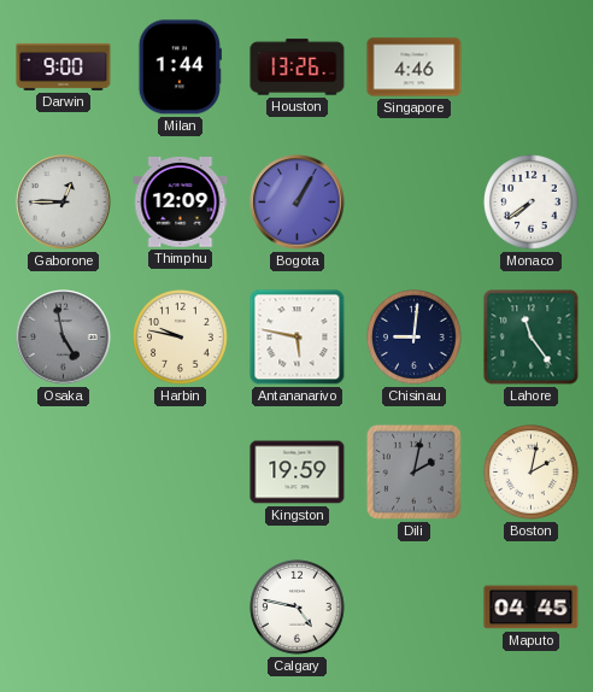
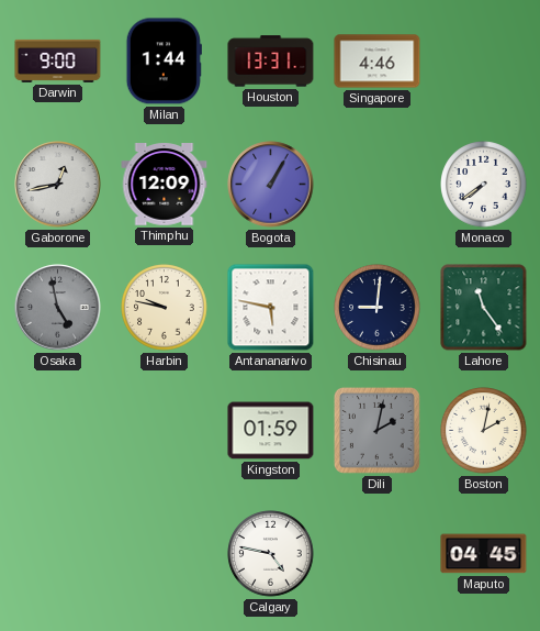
Houston: 13:26 -> 13:31 (271, 62)
Gaborone: 12:45 -> 12:43 (58, 185)
Kingston: 19:59 -> 01:59 (271, 431)
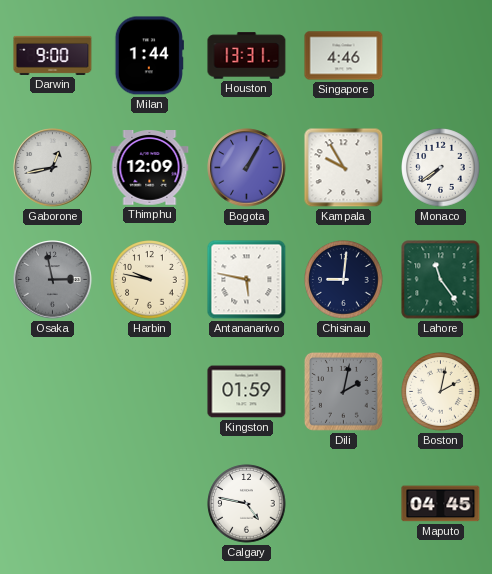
Kampala: none -> 9:55 (344, 168)
Osaka: 4:58 -> 2:58 (53, 280)
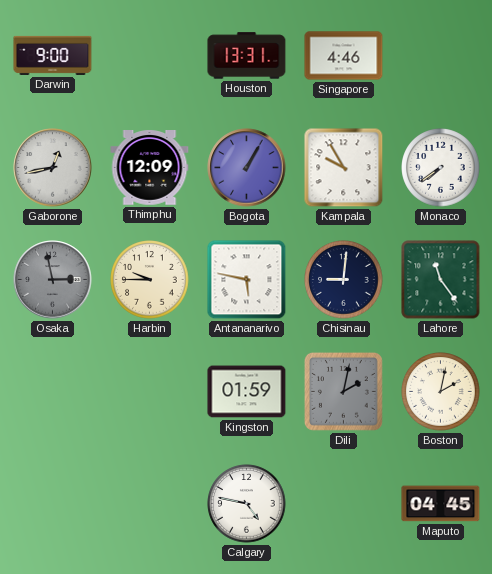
Milan: 1:44 -> none (149, 56)
Harbin: 9:47 -> 9:45 (150, 280)
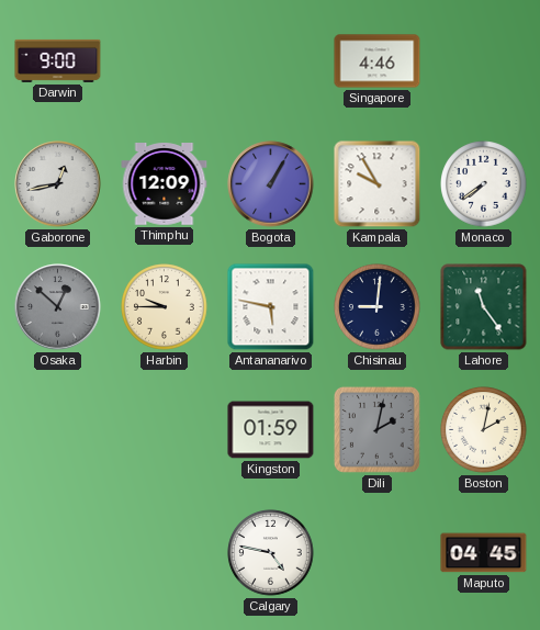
Houston: 13:31 -> none (247, 56)
Osaka: 2:58 -> 12:52 (58, 307)
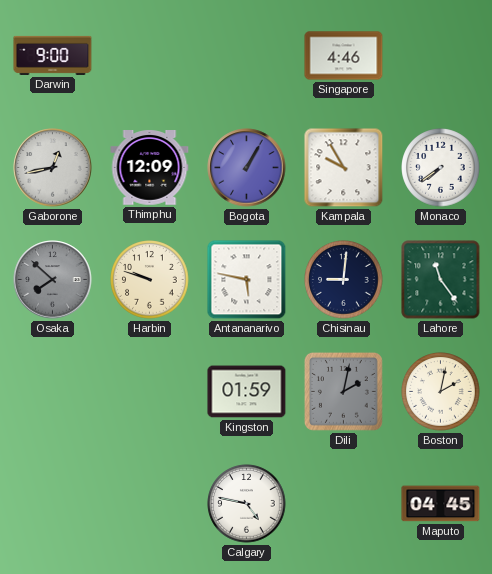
Osaka: 12:52 -> 7:52 (53, 280)
Harbin: 9:45 -> 9:48 (150, 280)
